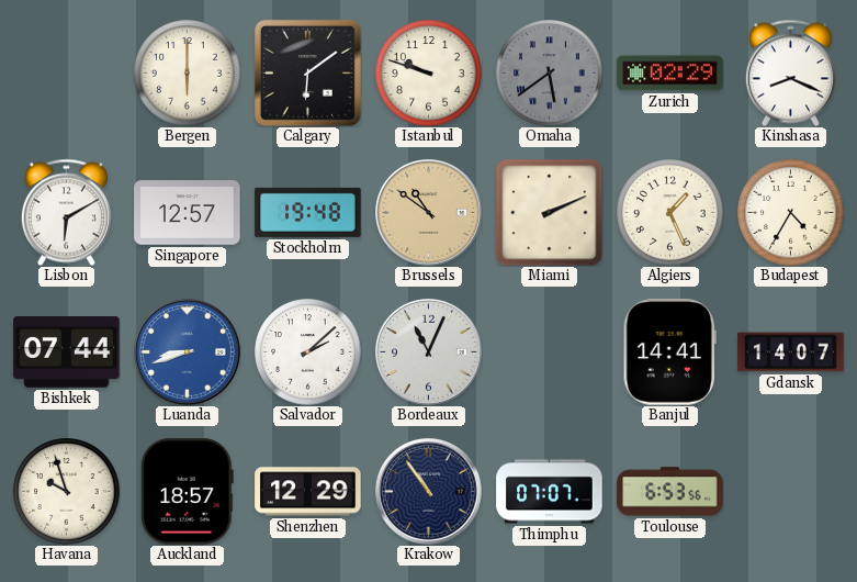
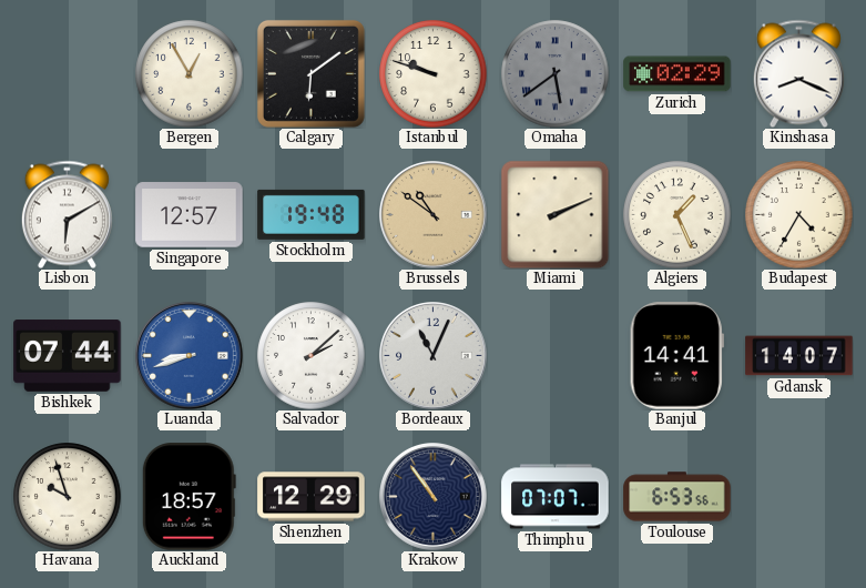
Bergen: 6:00 -> 12:55 (190, 74)
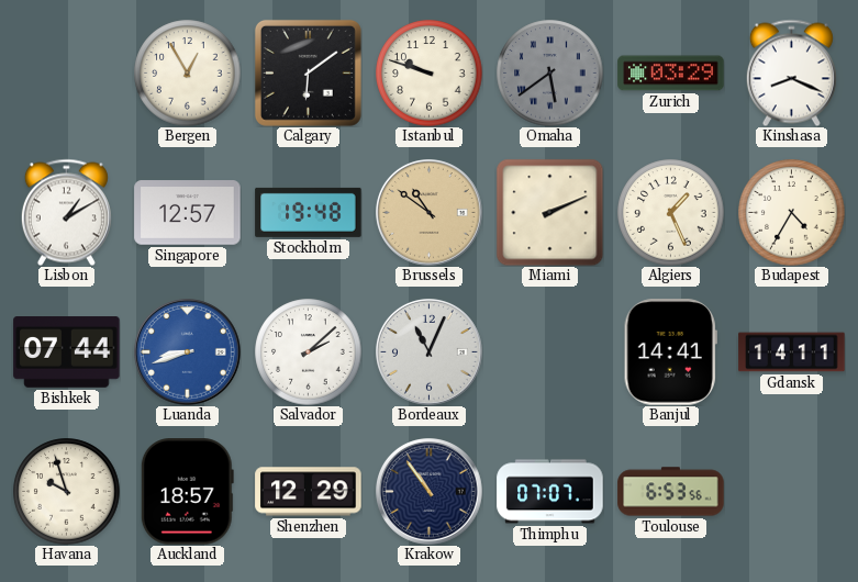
Zurich: 02:29 -> 03:29 (671, 74)
Lisbon: 6:10 -> 1:10 (66, 212)
Gdansk: 14:07 -> 14:11 (792, 352)
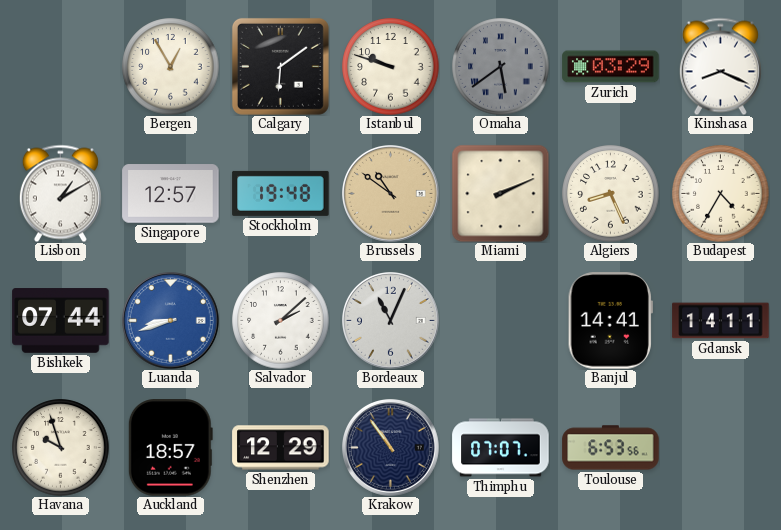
Algiers: 1:26 -> 8:26 (611, 194)
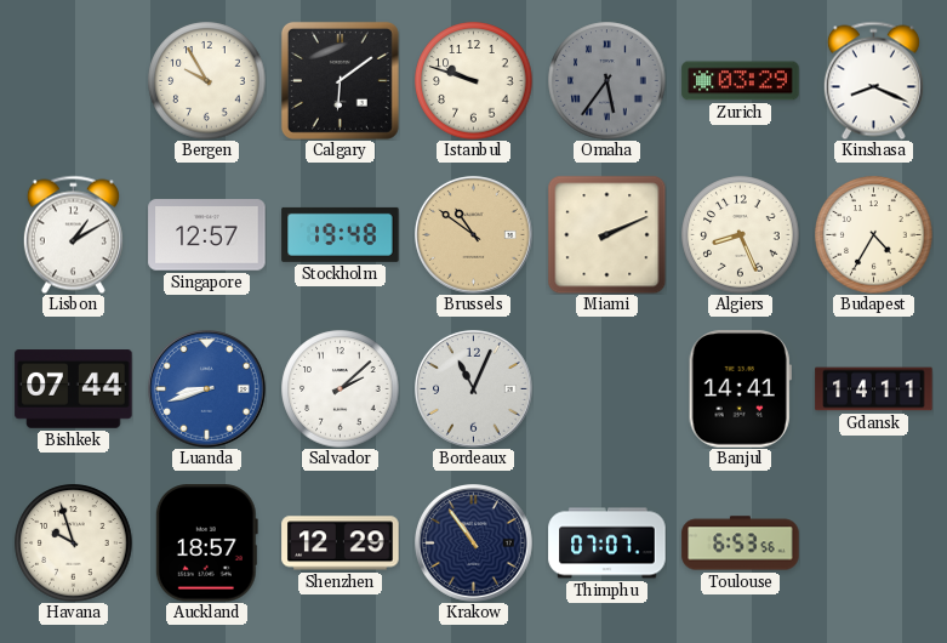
Bergen: 12:55 -> 9:55 (207, 81)
Omaha: 5:39 -> 5:36 (607, 81)
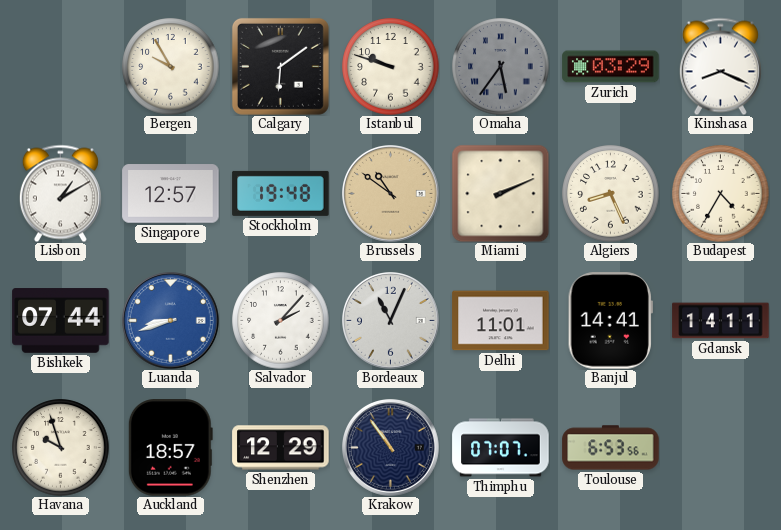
Salvador: 2:08 -> 2:07 (281, 321)
Delhi: none -> 11:01 (501, 321)
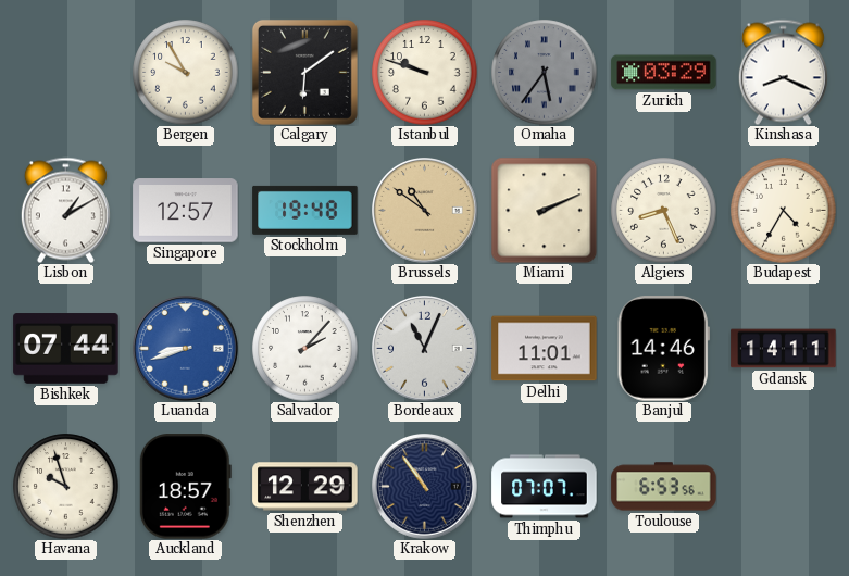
Banjul: 14:41 -> 14:46 (663, 349)
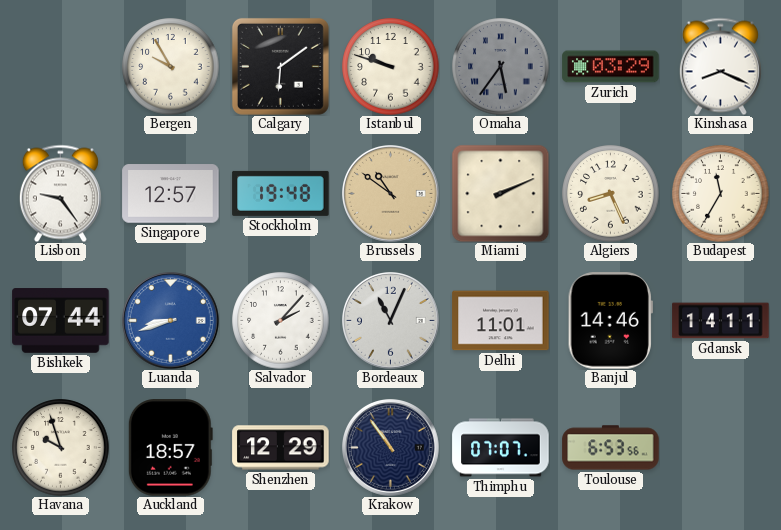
Lisbon: 1:10 -> 9:24 (60, 193)
Budapest: 4:35 -> 11:35 (721, 194)
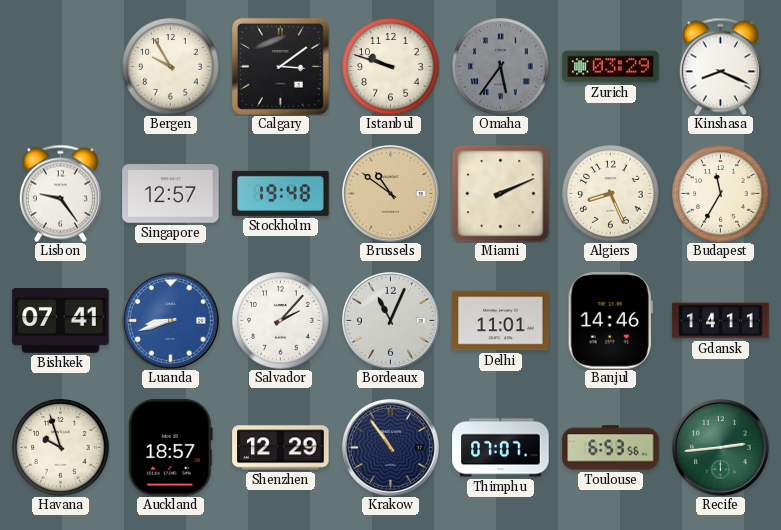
Calgary: 6:09 -> 3:09 (280, 66)
Bishkek: 07:44 -> 07:41 (61, 321)
Recife: none -> 2:44 (721, 448)
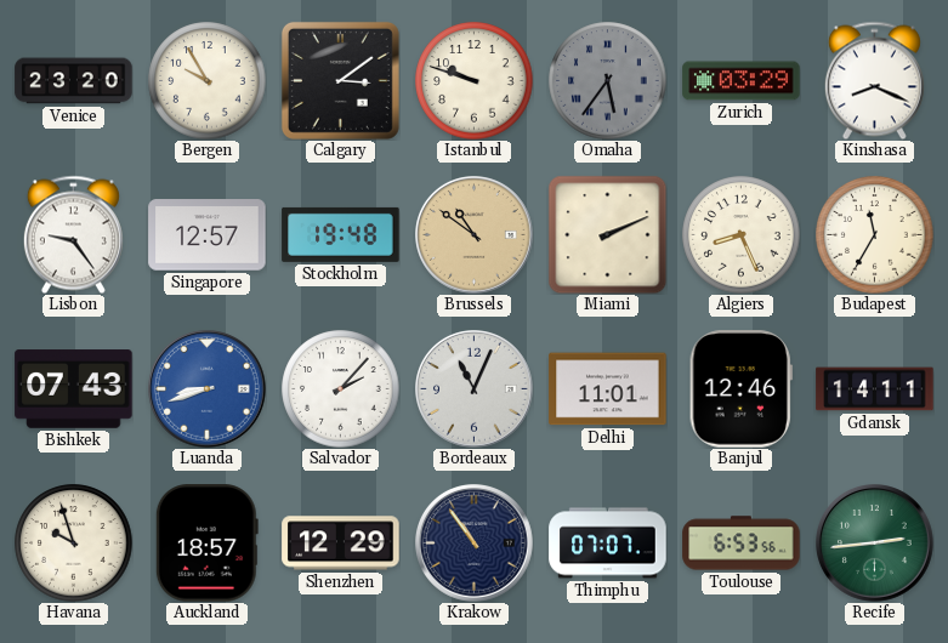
Venice: none -> 23:20 (74, 81)
Bishkek: 07:41 -> 07:43 (74, 389)
Banjul: 14:46 -> 12:46 (740, 389)
